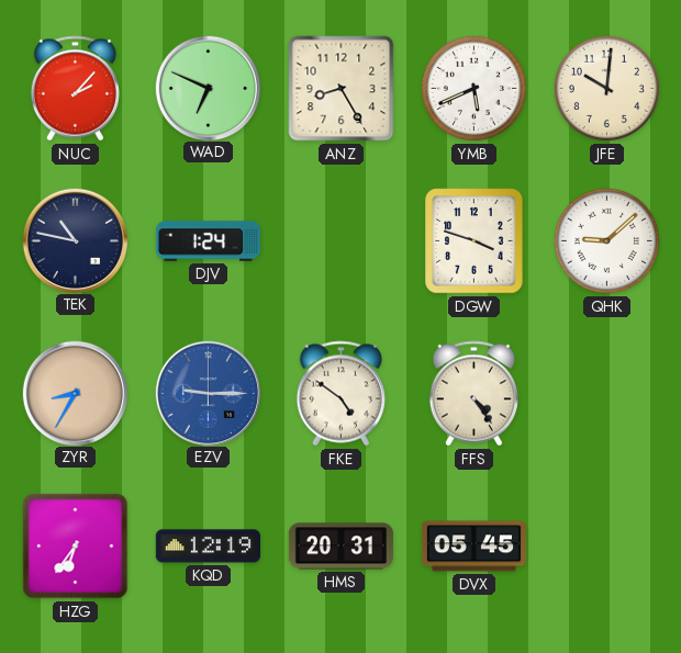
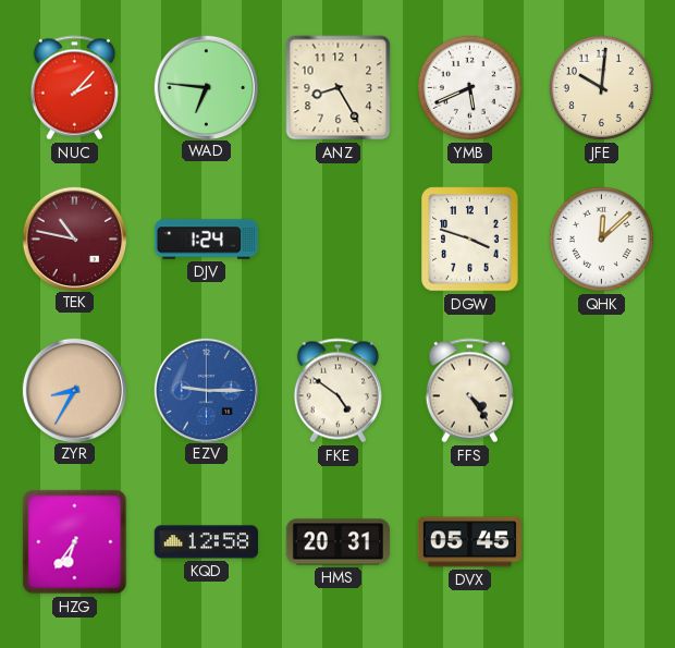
WAD: 6:49 -> 6:46 (206, 87)
TEK dial: navy -> burgundy (74, 239)
QHK: 9:08 -> 12:08 (601, 239)
KQD: 12:19 -> 12:58 (206, 542)
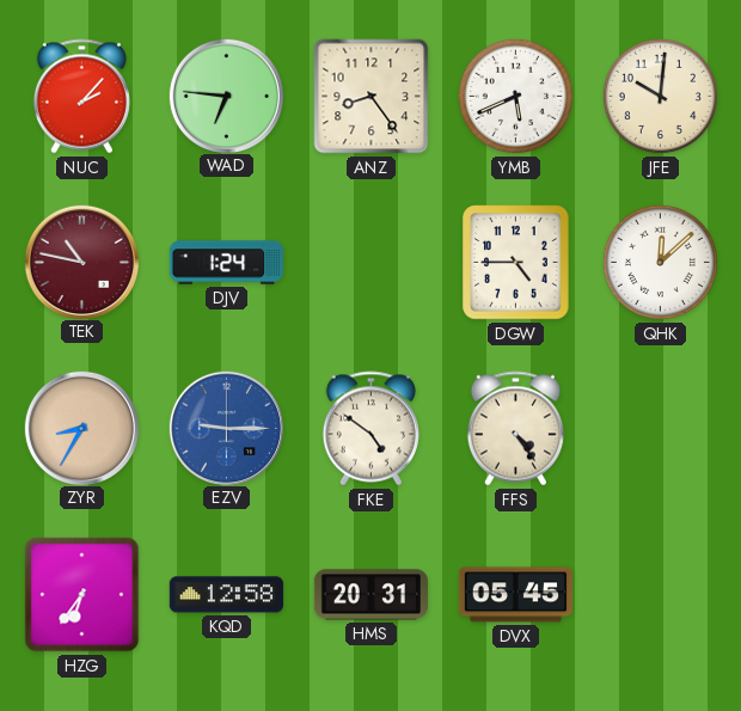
ANZ: 8:25 -> 8:24 (372, 97)
DGW: 3:48 -> 4:45 (516, 263)
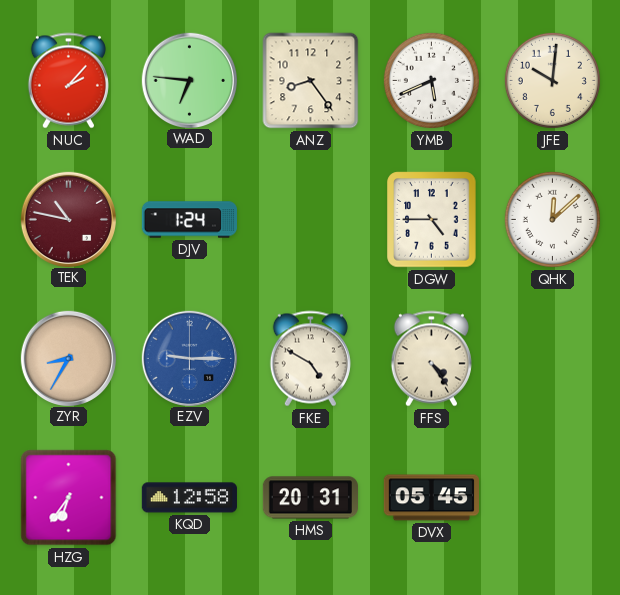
FKE: 4:51 -> 4:50 (310, 359)
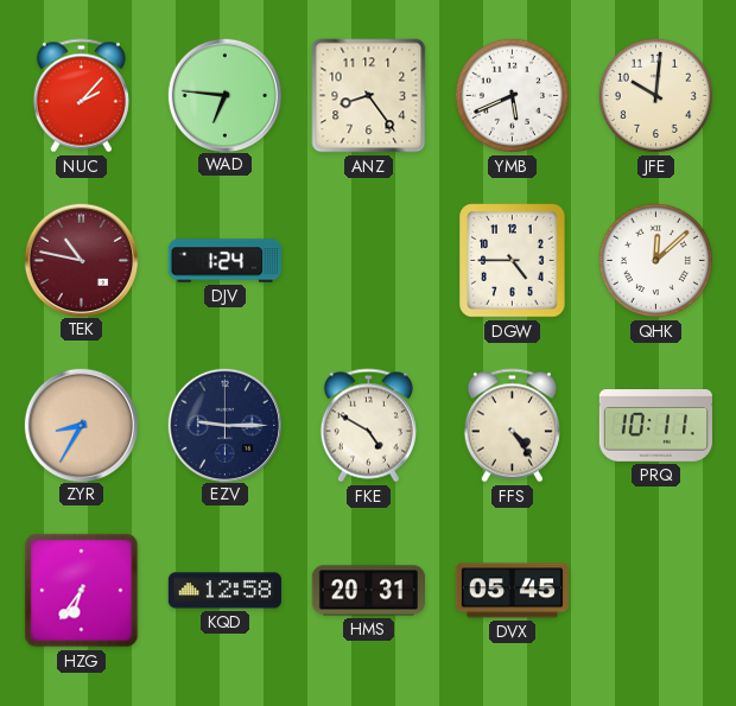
EZV dial: blue -> navy (224, 425)
PRQ: none -> 10:11 (655, 426)
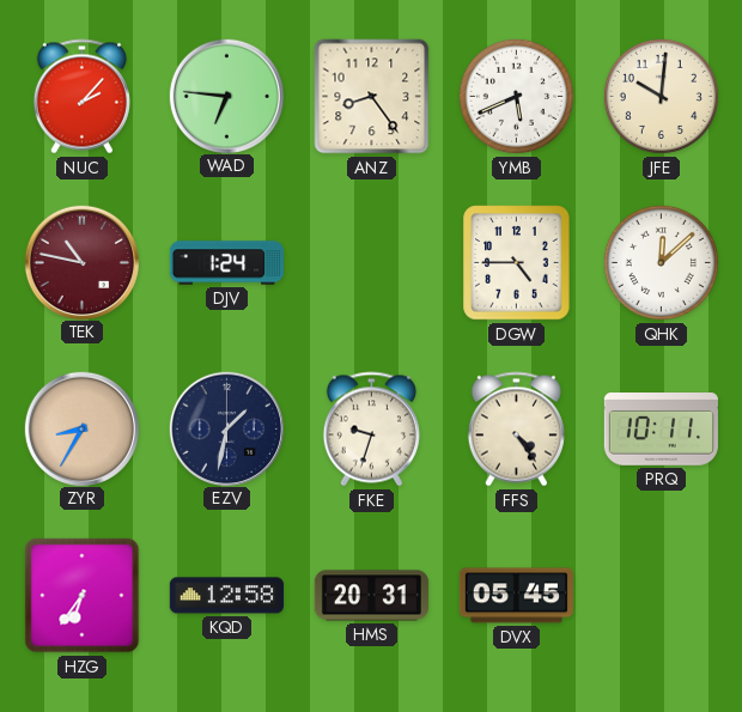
EZV: 9:15 -> 1:32 (226, 428)
FKE: 4:50 -> 9:33 (371, 430)
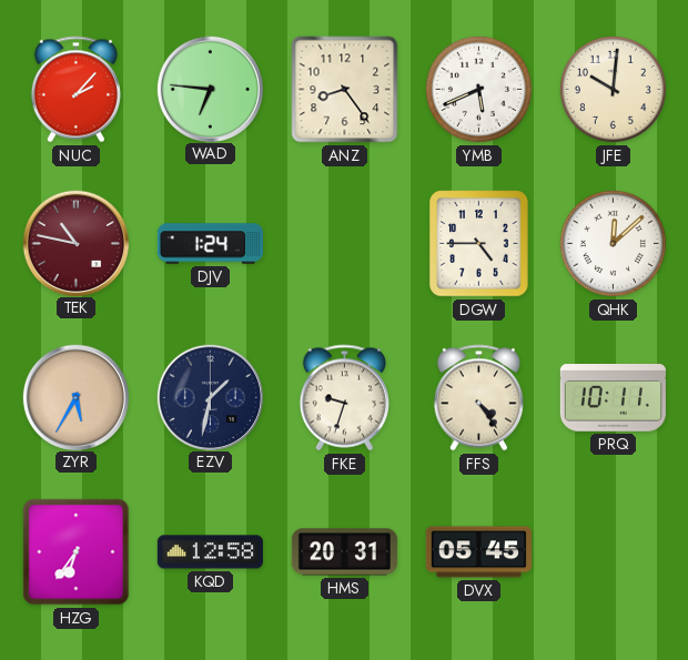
ZYR: 8:35 -> 5:35 (75, 397)
